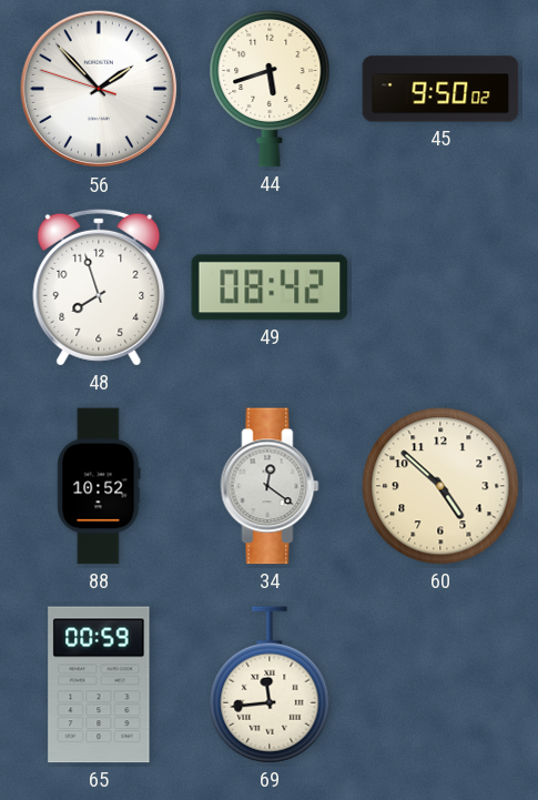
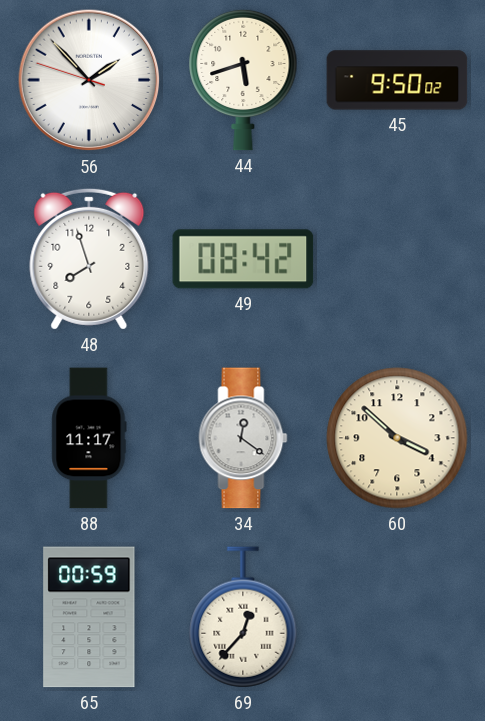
88: 10:52 -> 11:17 (89, 438)
60: 4:52 -> 3:52 (397, 438)
69: 11:44 -> 12:37 (243, 617)
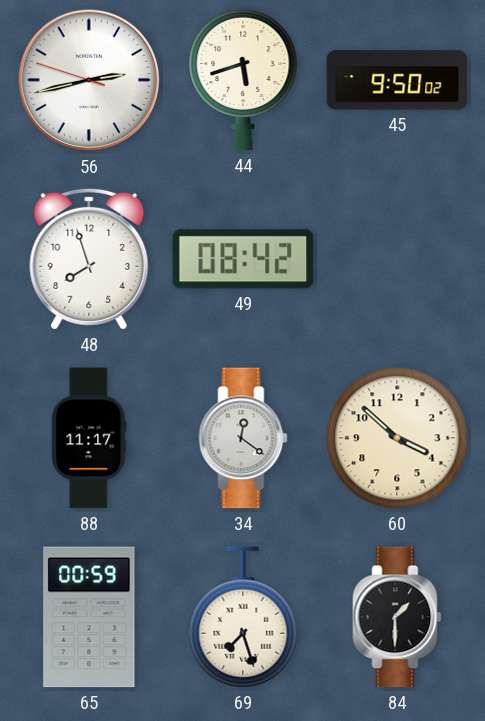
56: 1:52 -> 2:42 (89, 80)
69: 12:37 -> 7:27 (243, 617)
84: none -> 1:30 (397, 617)
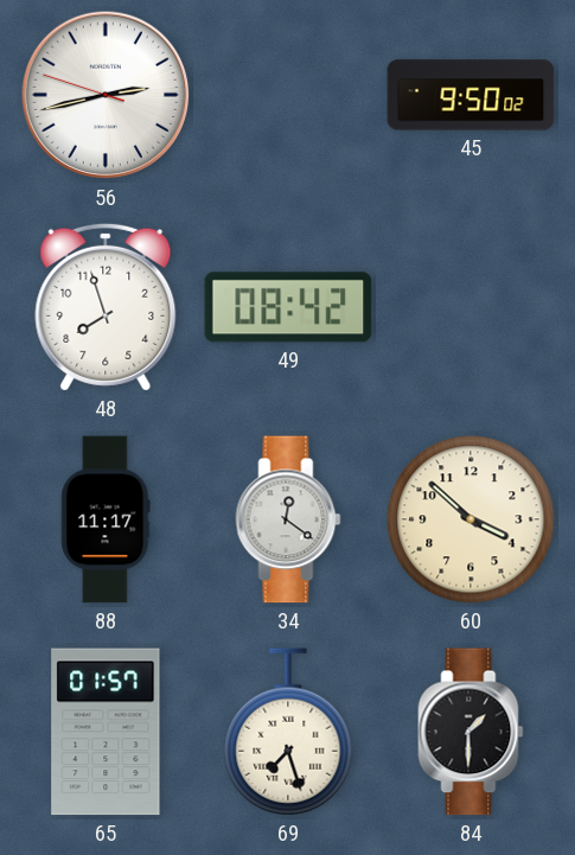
44: 5:42 -> none (243, 80)
65: 00:59 -> 01:57 (106, 732)
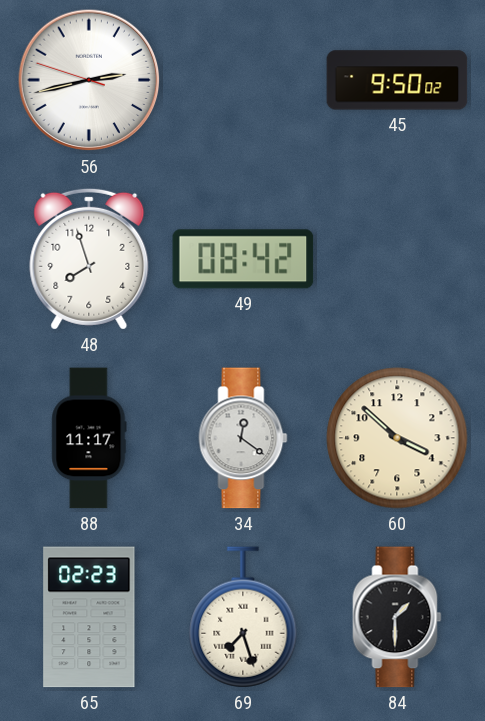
65: 01:57 -> 02:23 (89, 617)
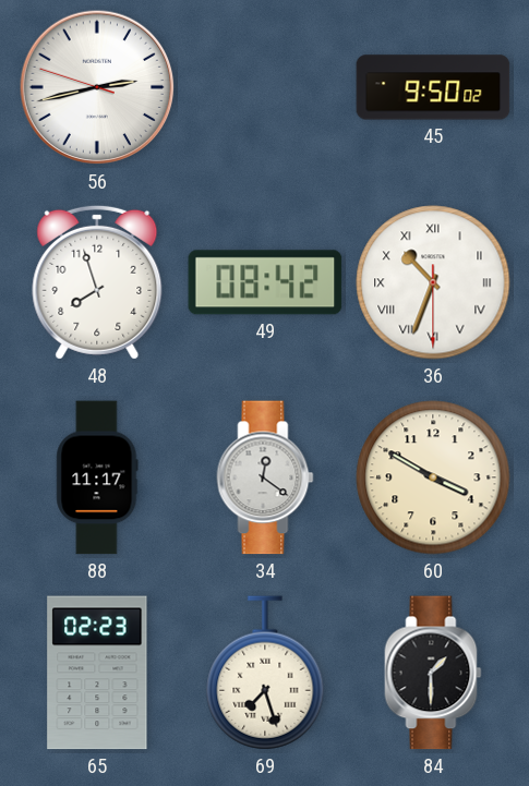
36: none -> 10:33 (433, 282)
60: 3:52 -> 3:50 (433, 477)
